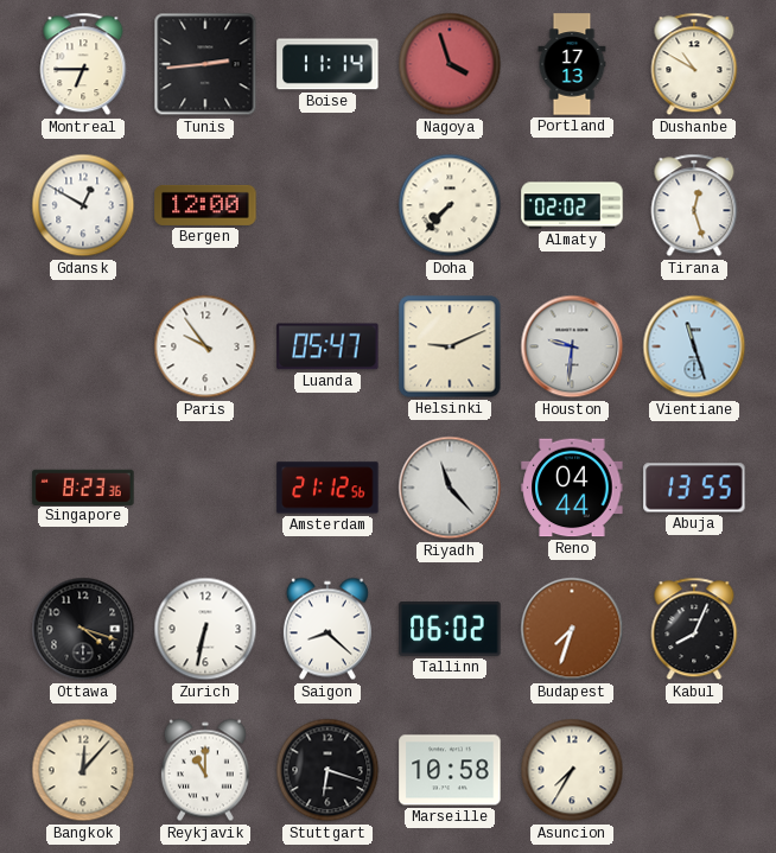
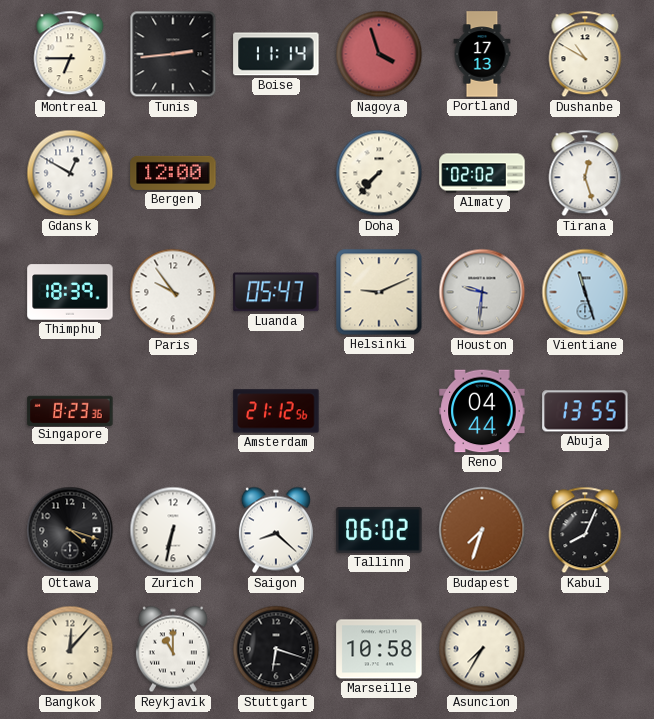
Thimphu: none -> 18:39 (70, 292)
Riyadh: 11:23 -> none (450, 488)
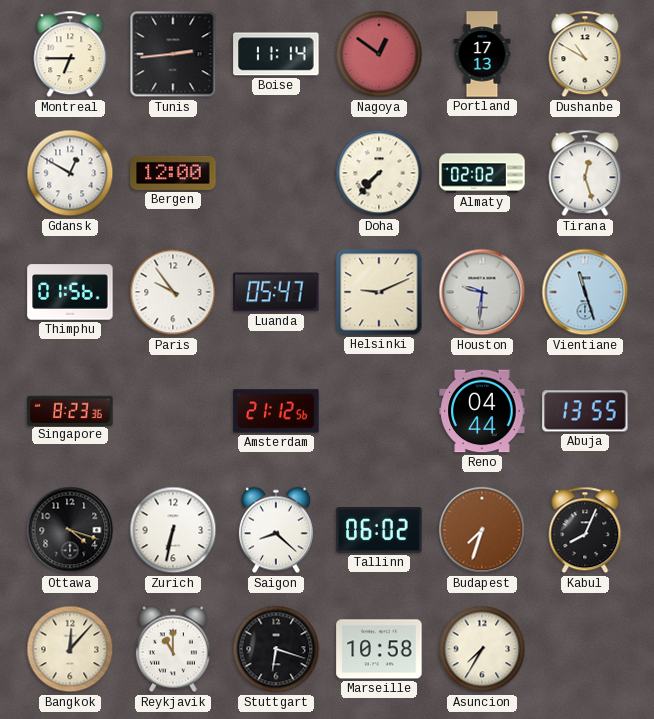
Nagoya: 3:57 -> 12:51 (379, 54)
Thimphu: 18:39 -> 01:56 (70, 292)
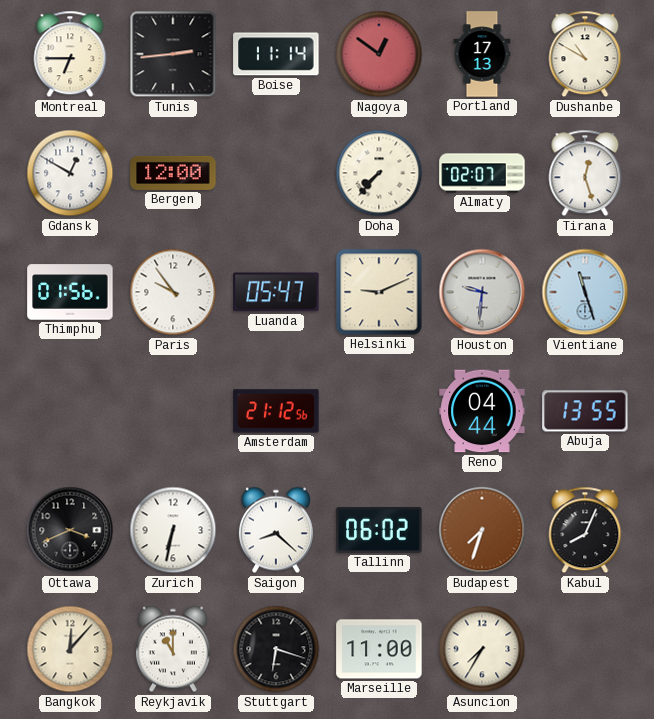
Almaty: 02:02 -> 02:07 (482, 173)
Singapore: 8:23 -> none (70, 410)
Ottawa: 4:18 -> 3:41 (70, 530)
Marseille: 10:58 -> 11:00 (379, 649)
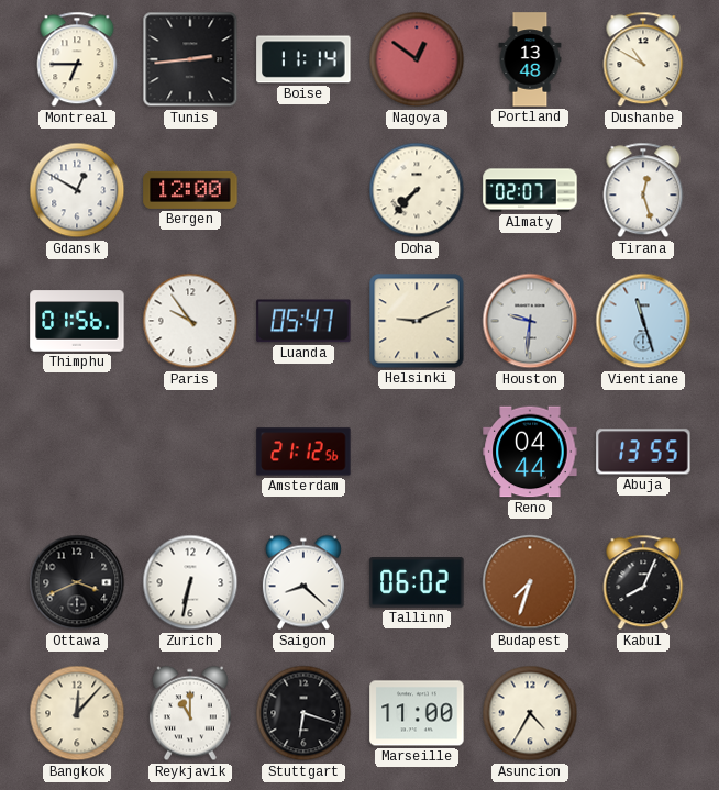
Portland: 17:13 -> 13:48 (530, 59)
Asuncion: 7:35 -> 4:35 (530, 713)
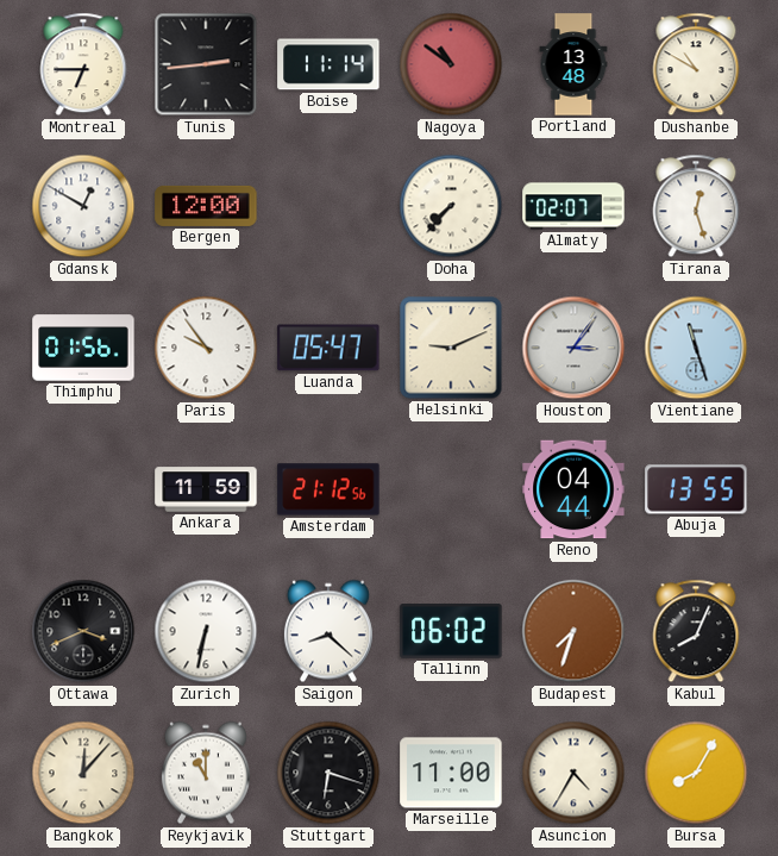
Nagoya: 12:51 -> 10:51 (451, 64)
Houston: 9:31 -> 3:06 (573, 348)
Ankara: none -> 11:59 (206, 489)
Bursa: none -> 8:05 (696, 773)
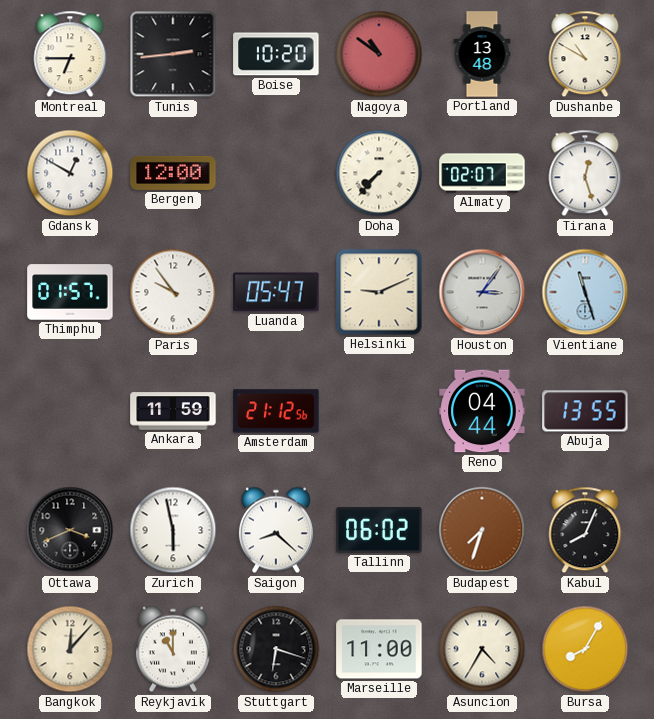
Boise: 11:14 -> 10:20 (276, 54)
Thimphu: 01:56 -> 01:57 (70, 292)
Zurich: 6:32 -> 5:58 (173, 530)
